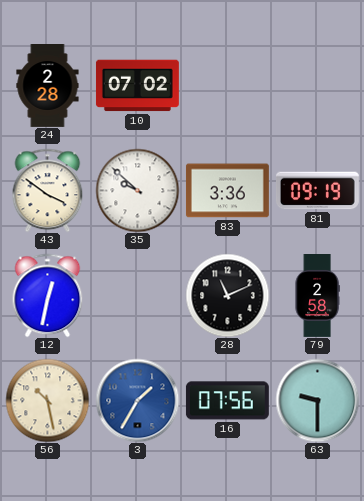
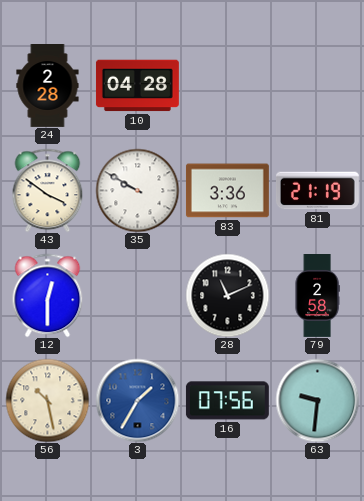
10: 07:02 -> 04:28 (137, 86)
35: 9:52 -> 9:50 (137, 190)
81: 09:19 -> 21:19 (317, 191)
12: 12:32 -> 12:30 (48, 295)
63: 9:30 -> 9:31 (317, 400)
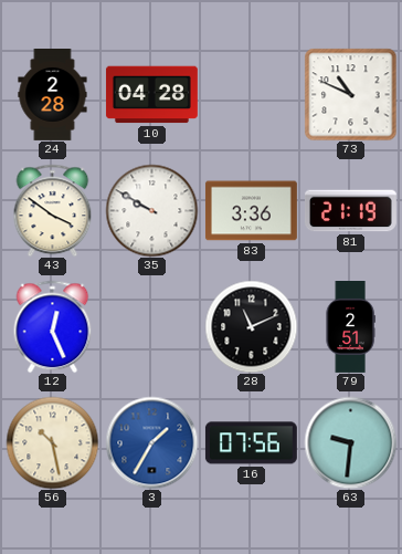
73: none -> 10:49 (350, 94)
12: 12:30 -> 12:26 (53, 326)
79: 2:58 -> 2:51 (350, 327)
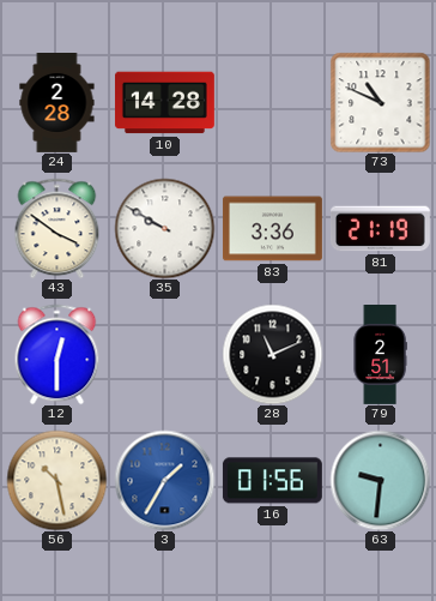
10: 04:28 -> 14:28 (164, 103)
12: 12:26 -> 12:30 (57, 354)
16: 07:56 -> 01:56 (272, 481)
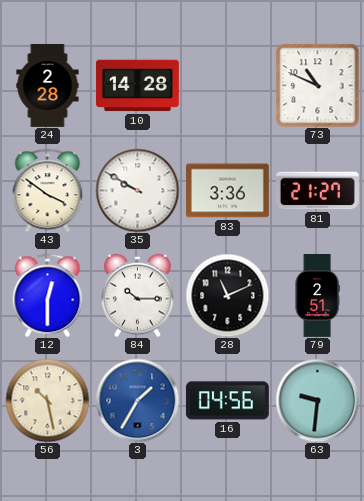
81: 21:19 -> 21:27 (317, 191)
84: none -> 10:15 (138, 295)
16: 01:56 -> 04:56 (227, 401)
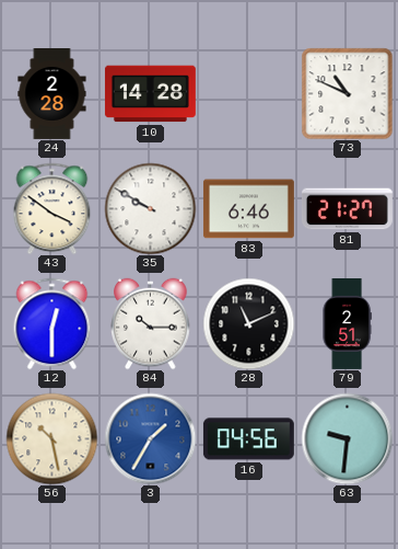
83: 3:36 -> 6:46 (248, 209)
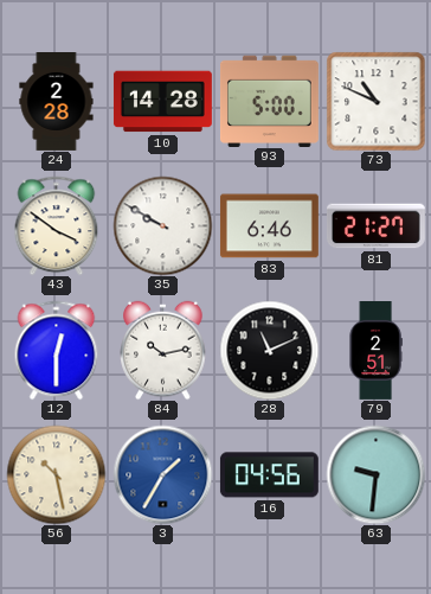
93: none -> 5:00 (269, 101)
84: 10:15 -> 10:13 (163, 350)
